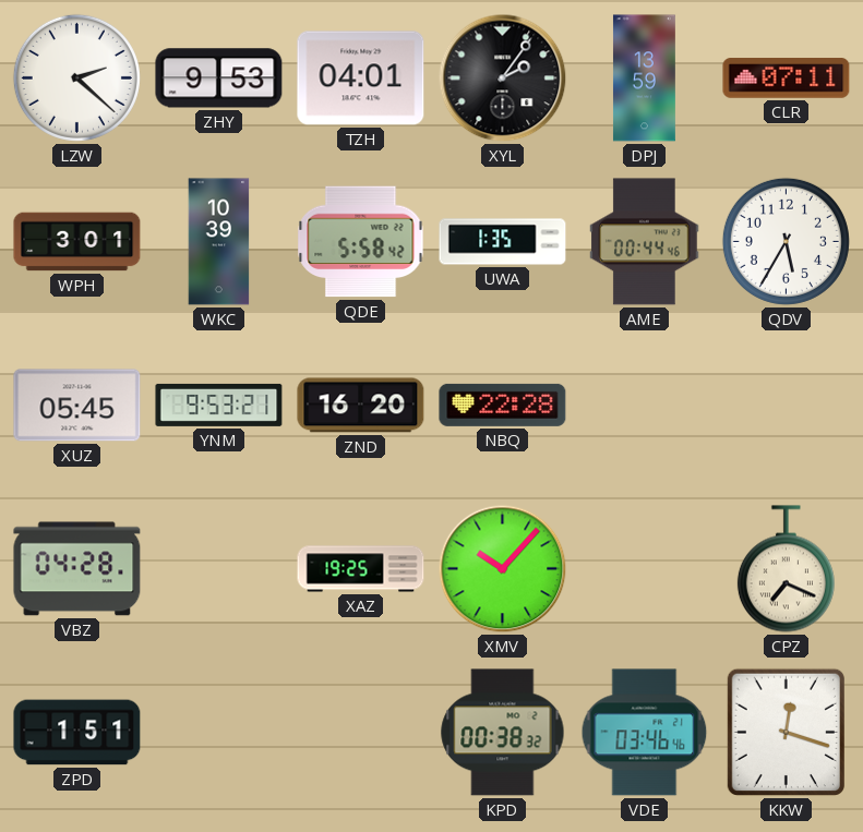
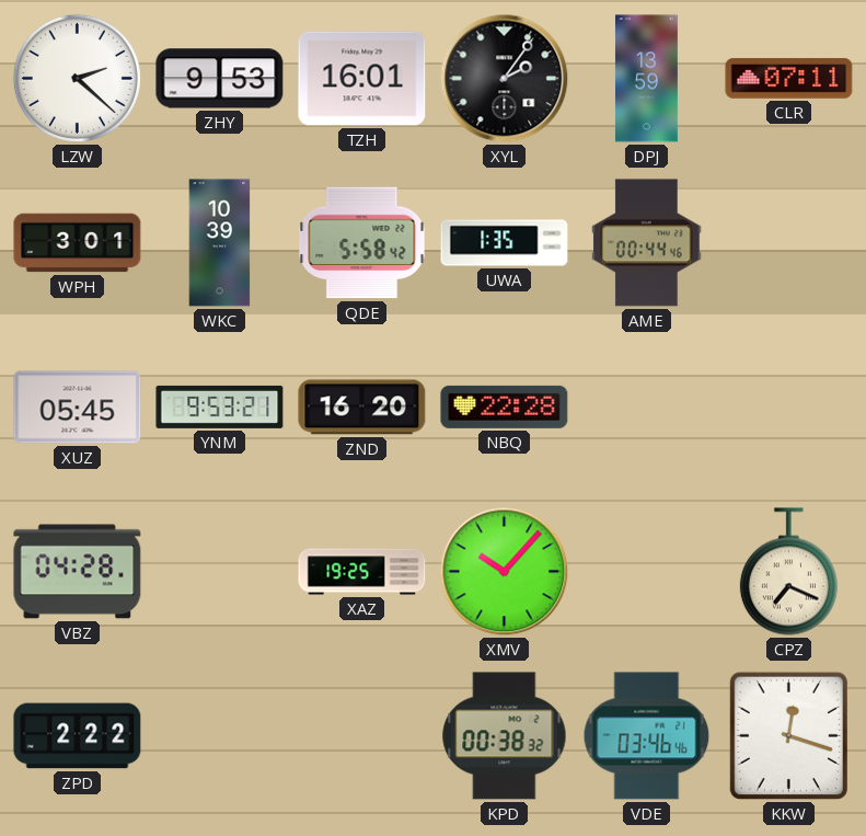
TZH: 04:01 -> 16:01 (362, 79)
QDV: 5:35 -> none (786, 241)
ZPD: 1:51 -> 2:22 (78, 736)
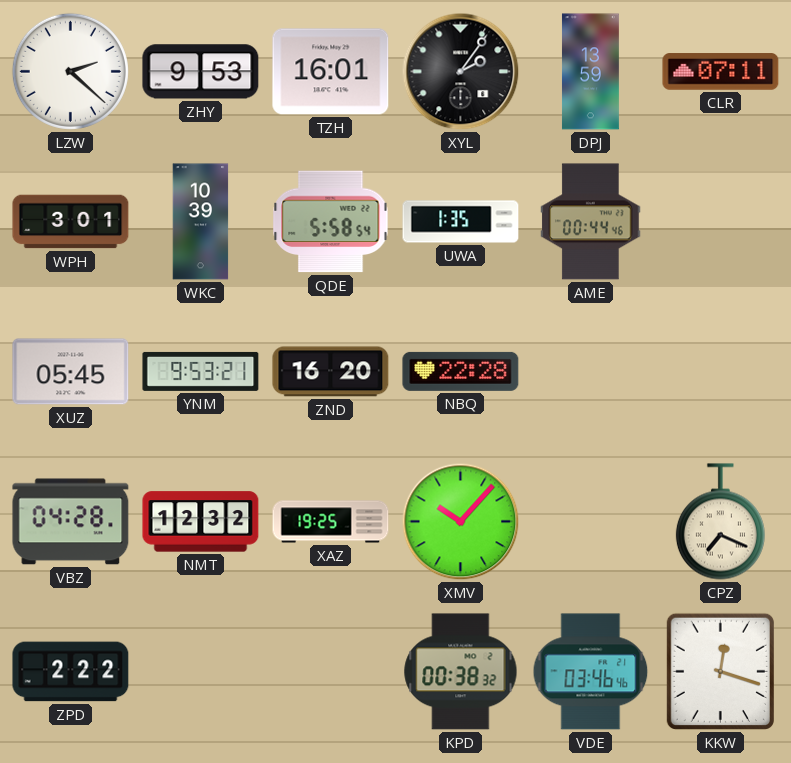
QDE: 5:58:42 -> 5:58:54 (331, 222)
NMT: none -> 12:32 (201, 522)
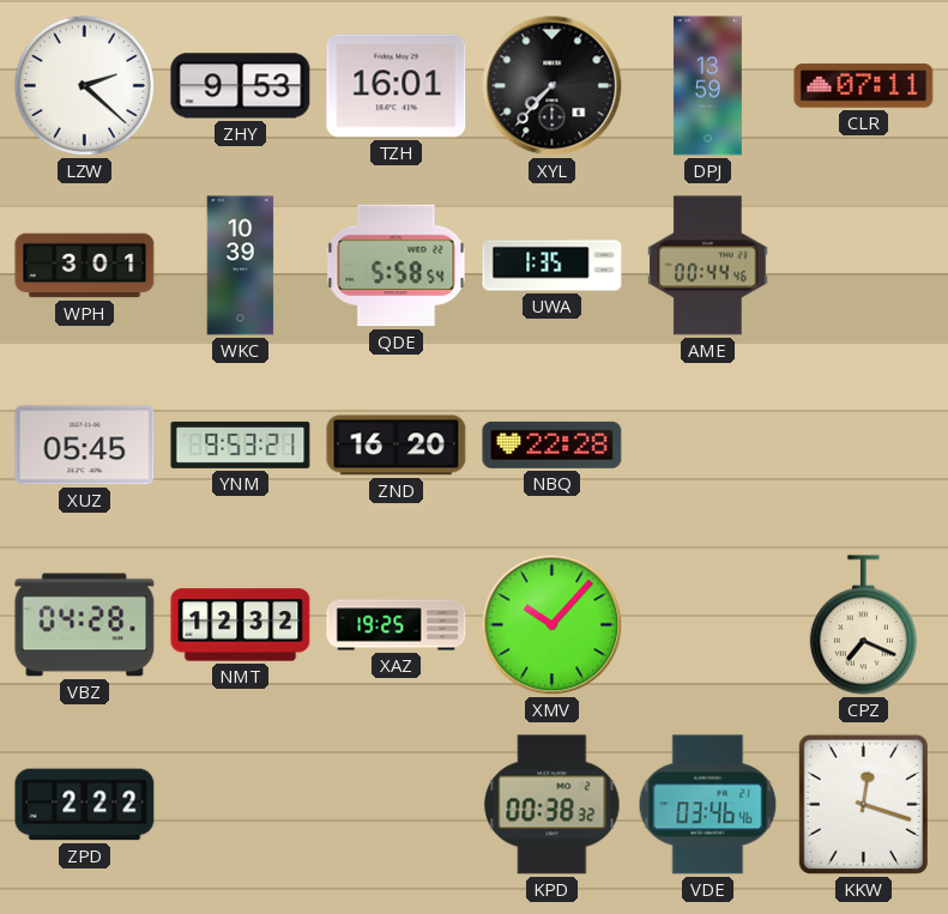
XYL: 2:06 -> 7:37 (553, 86)
